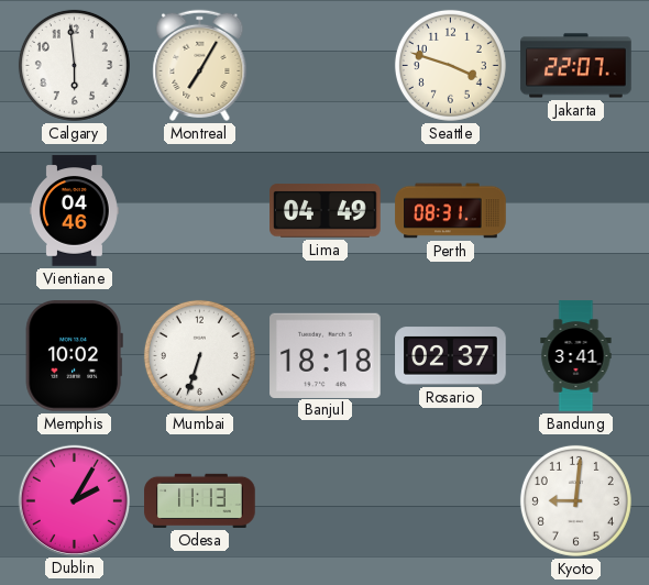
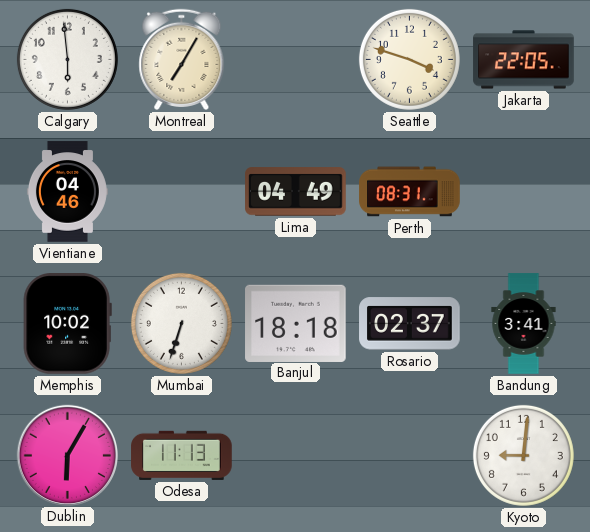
Jakarta: 22:07 -> 22:05 (524, 60)
Dublin: 2:05 -> 6:05 (67, 455)
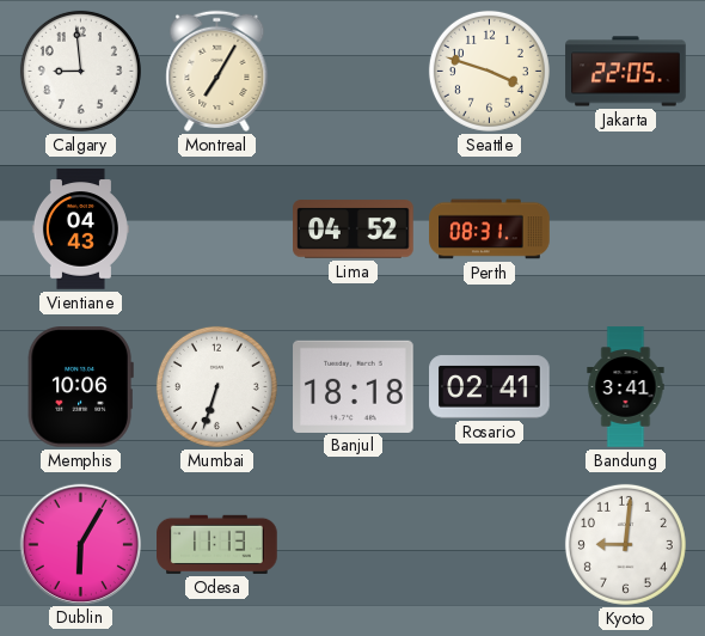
Calgary: 5:59 -> 8:59 (80, 71)
Vientiane: 04:46 -> 04:43 (80, 230)
Lima: 04:49 -> 04:52 (354, 230)
Memphis: 10:02 -> 10:06 (80, 387)
Rosario: 02:37 -> 02:41 (490, 387)
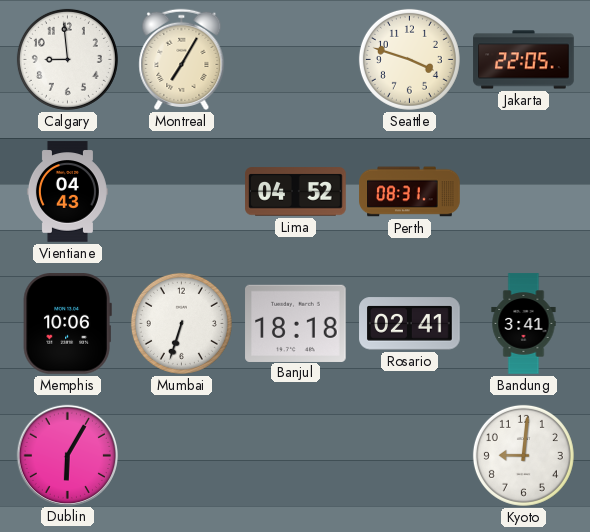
Odesa: 11:13 -> none (217, 544)
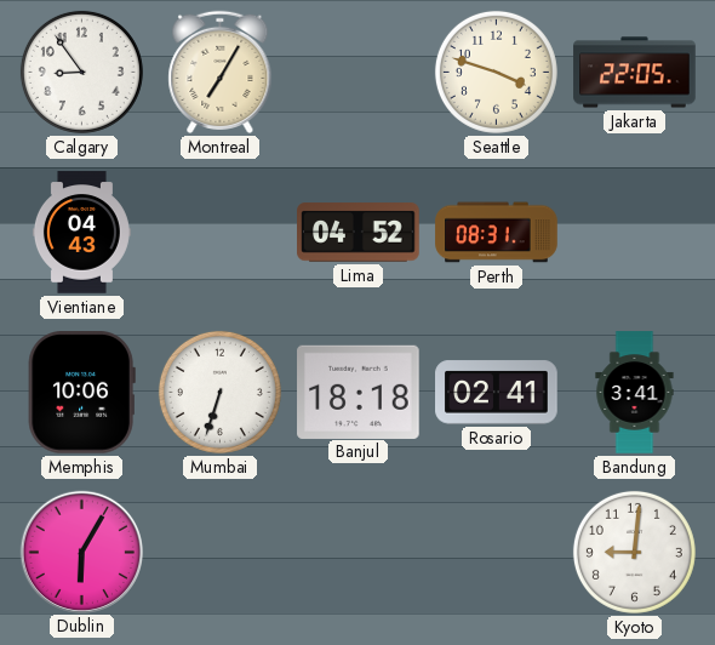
Calgary: 8:59 -> 8:54 (81, 72)
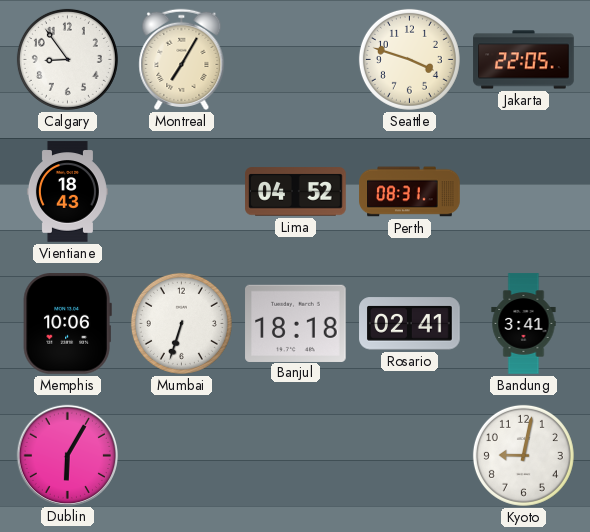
Vientiane: 04:43 -> 18:43 (67, 192)
Kyoto: 9:01 -> 9:02 (523, 455)
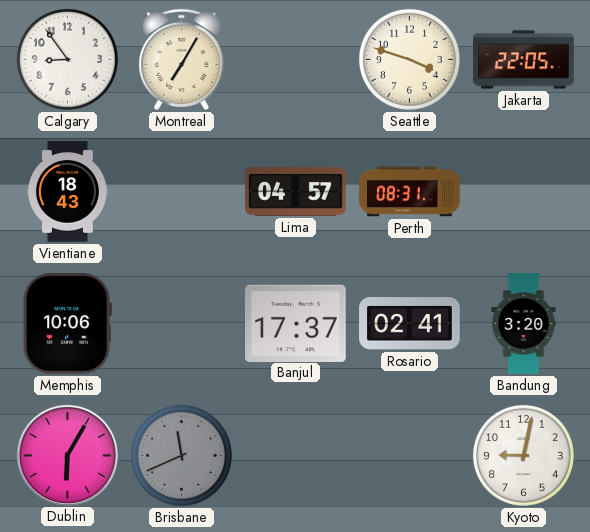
Lima: 04:52 -> 04:57 (296, 192)
Mumbai: 6:33 -> none (181, 323)
Banjul: 18:18 -> 17:37 (296, 323)
Bandung: 3:41 -> 3:20 (524, 324)
Brisbane: none -> 11:41 (181, 455)
